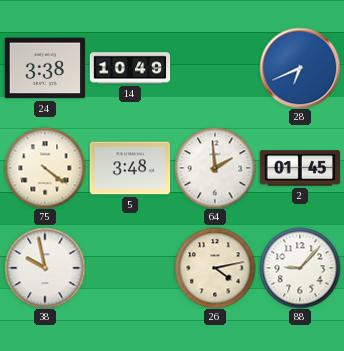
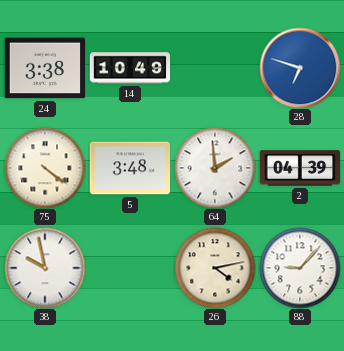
28: 6:41 -> 6:48 (300, 68)
2: 01:45 -> 04:39 (299, 168)
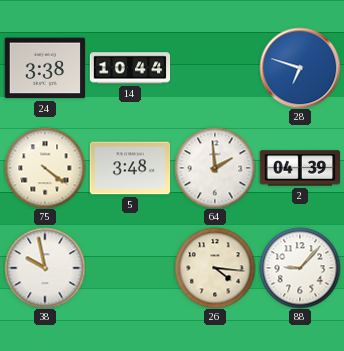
14: 10:49 -> 10:44 (130, 68)
26: 4:13 -> 4:16 (215, 268)
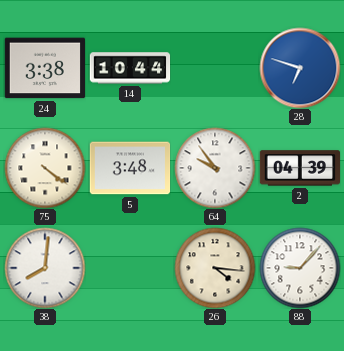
64: 1:59 -> 9:54 (215, 168)
38: 9:58 -> 8:01 (45, 268)
